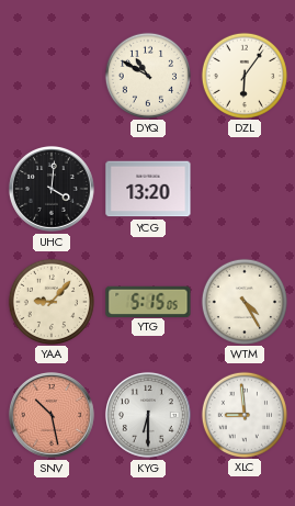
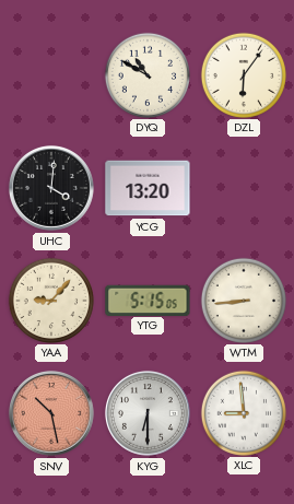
WTM: 4:25 -> 8:44 (243, 300)
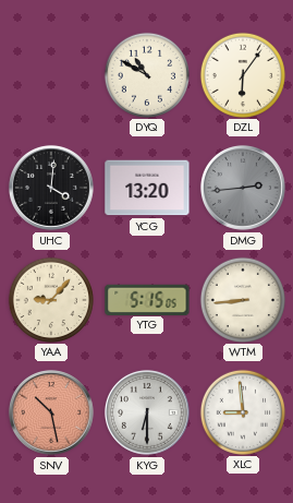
DMG: none -> 2:44 (243, 188)
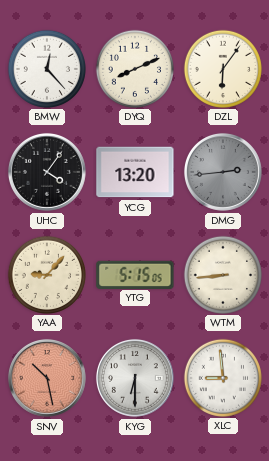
BMW: none -> 12:23 (46, 68)
DYQ: 10:50 -> 8:11 (134, 68)
UHC: 4:01 -> 4:06 (47, 172)
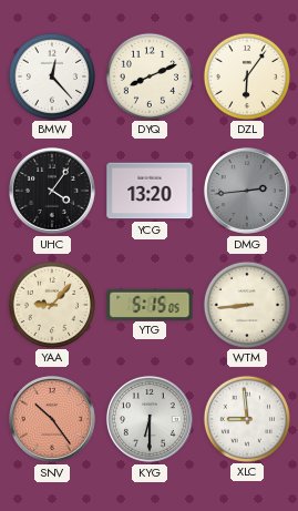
SNV: 10:28 -> 10:24 (52, 419)
